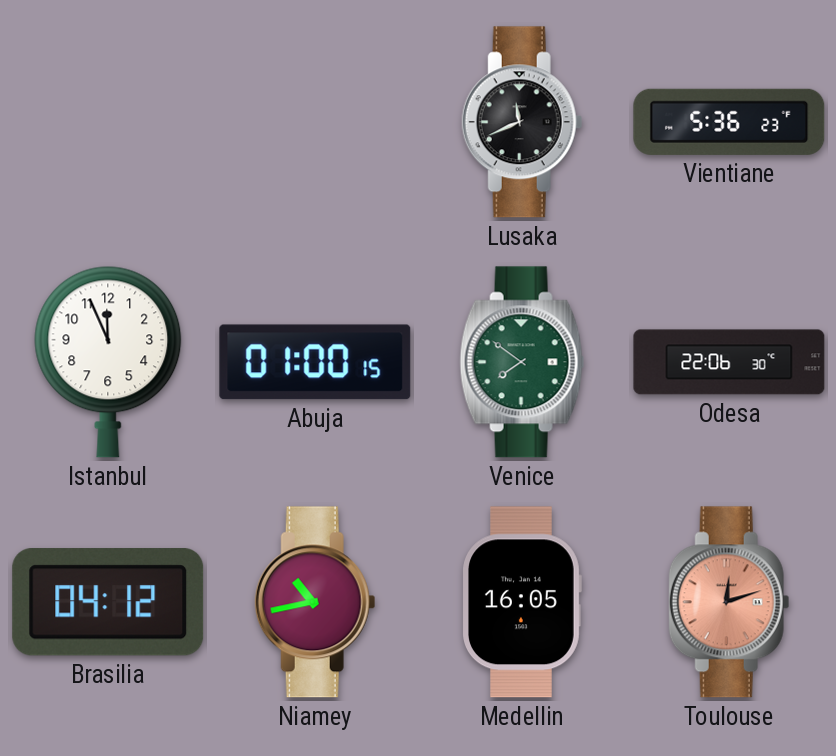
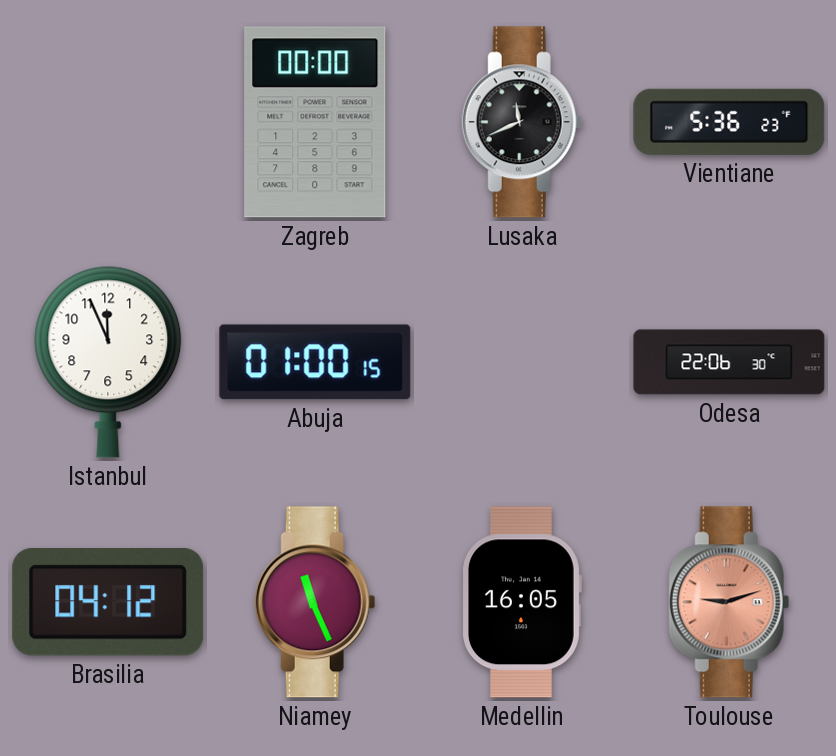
Zagreb: none -> 00:00 (315, 122)
Venice: 7:51 -> none (522, 362)
Niamey: 10:43 -> 11:26 (315, 602)
Toulouse: 12:12 -> 9:12 (729, 602)
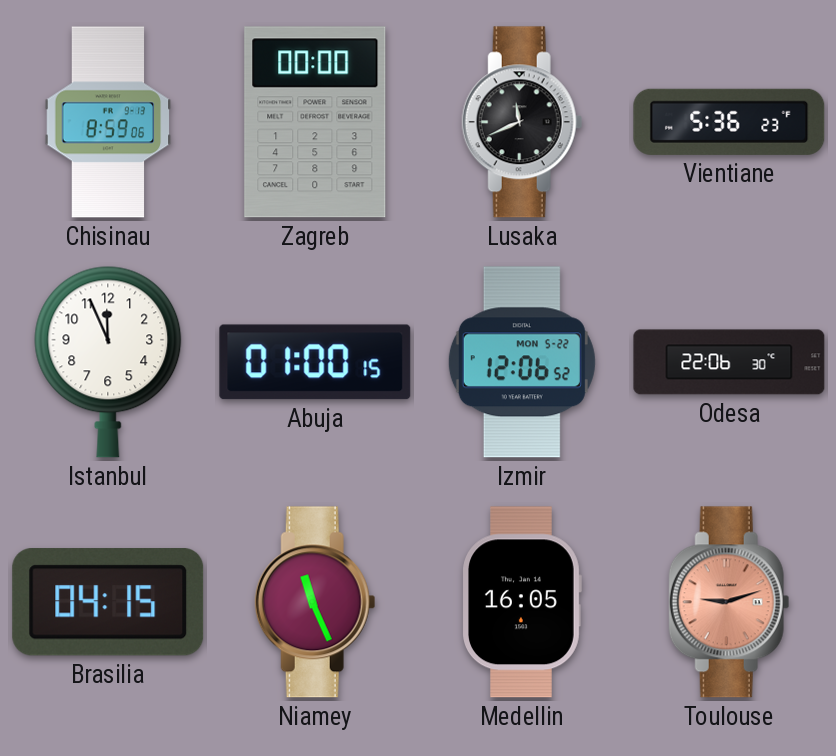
Chisinau: none -> 8:59 (108, 122)
Izmir: none -> 12:06 (522, 362)
Brasilia: 04:12 -> 04:15 (108, 603)
